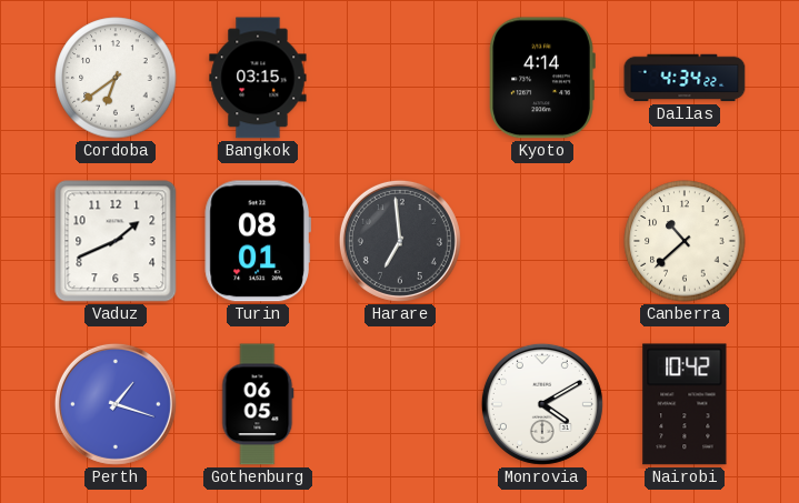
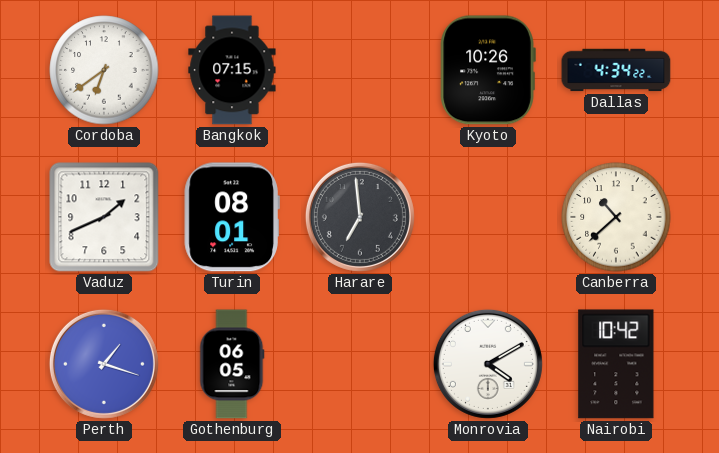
Bangkok: 03:15 -> 07:15 (232, 70)
Kyoto: 4:14 -> 10:26 (488, 70)
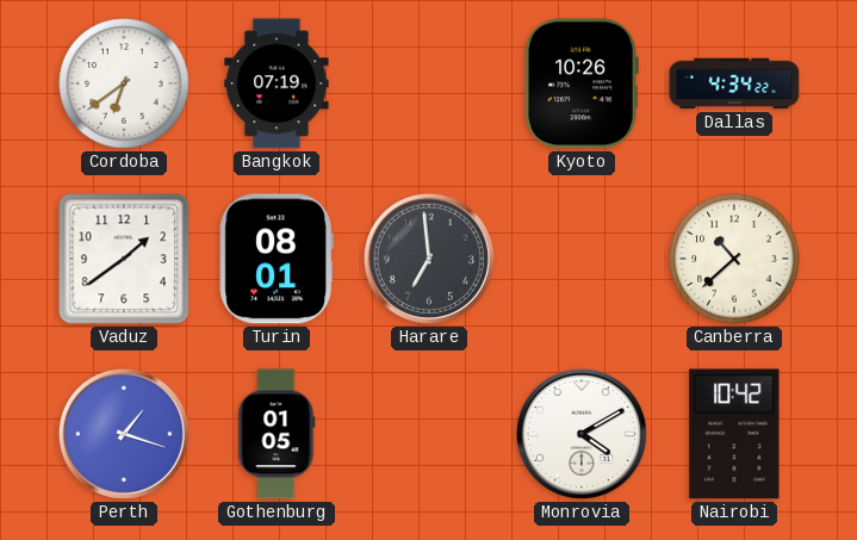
Bangkok: 07:15 -> 07:19 (277, 83)
Vaduz: 1:41 -> 1:39 (124, 259)
Gothenburg: 06:05 -> 01:05 (277, 434)
